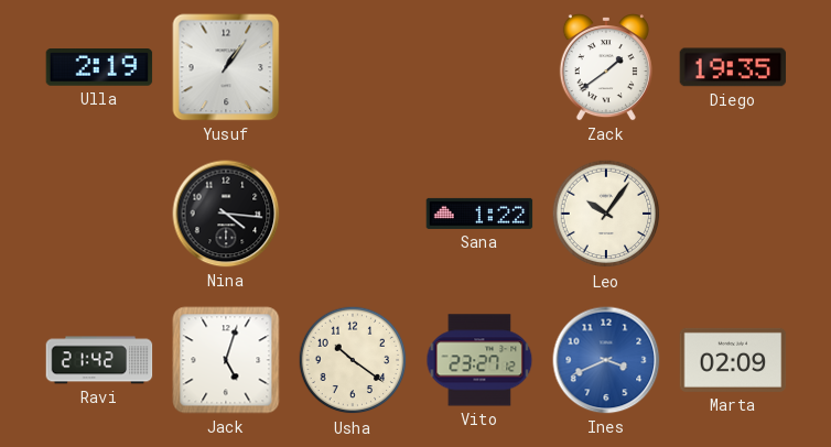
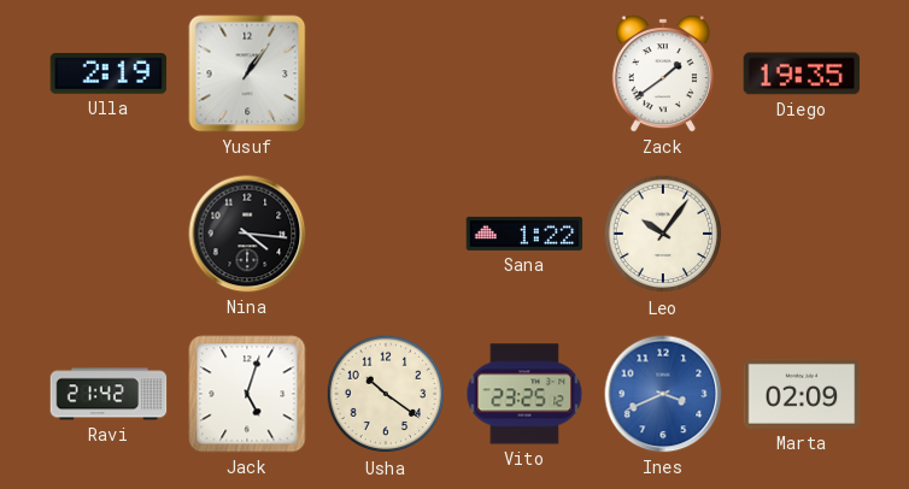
Vito: 23:27 -> 23:25 (524, 394)
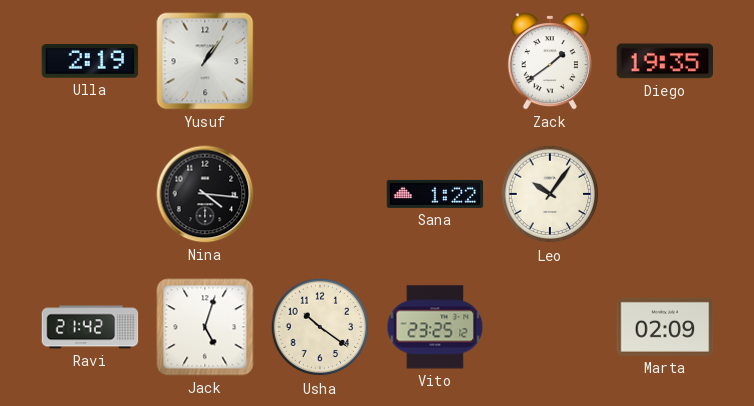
Ines: 3:41 -> none (663, 394)
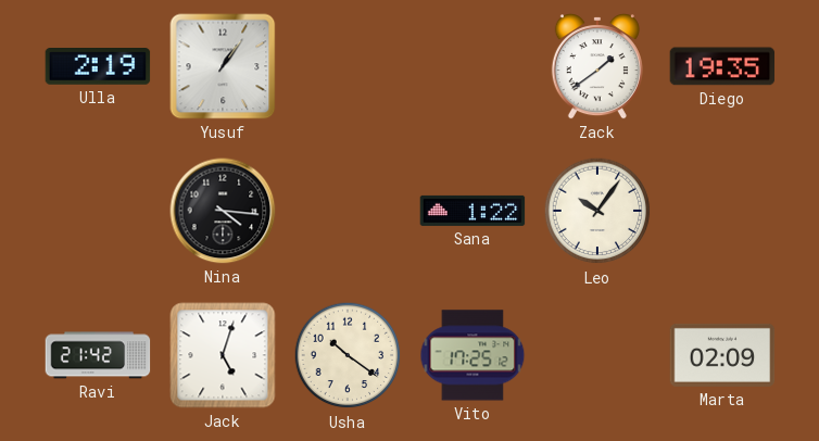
Vito: 23:25 -> 17:25 (472, 355)
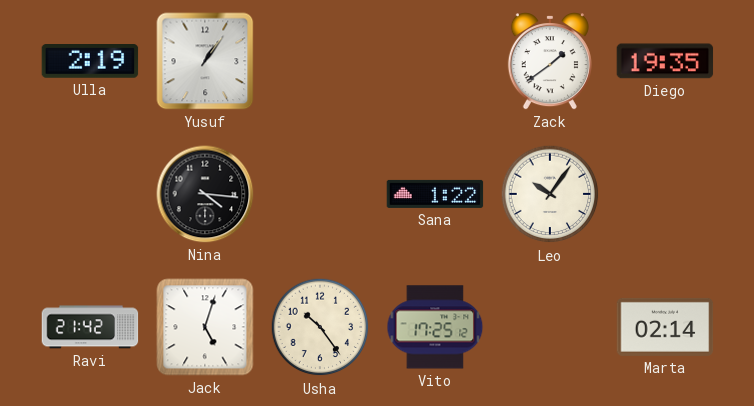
Usha: 10:21 -> 10:24 (320, 327)
Marta: 02:09 -> 02:14 (665, 327)
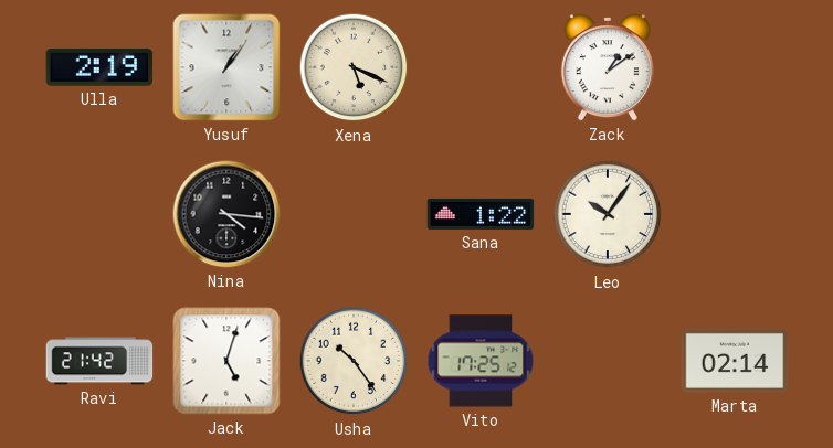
Xena: none -> 5:19 (354, 67)
Zack: 1:39 -> 1:09 (608, 68)
Diego: 19:35 -> none (665, 61)
